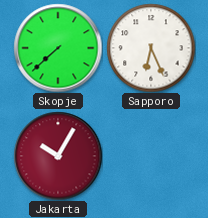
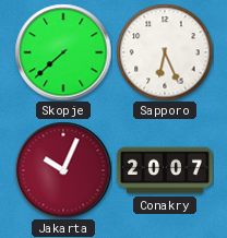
Jakarta: 10:05 -> 10:04 (63, 170)
Conakry: none -> 20:07 (165, 170)
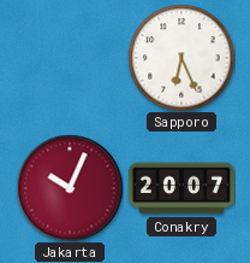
Skopje: 7:38 -> none (63, 52)
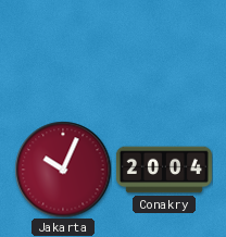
Sapporo: 6:26 -> none (181, 58)
Conakry: 20:07 -> 20:04 (164, 170)
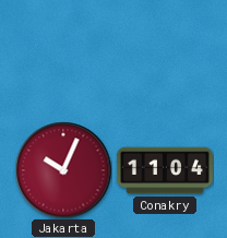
Conakry: 20:04 -> 11:04 (165, 170)
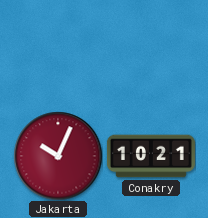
Conakry: 11:04 -> 10:21 (151, 156)
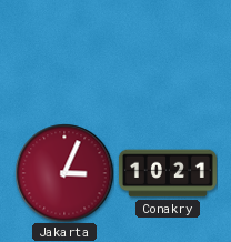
Jakarta: 10:04 -> 3:04 (64, 173)
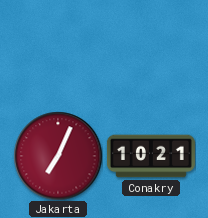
Jakarta: 3:04 -> 7:04 (58, 156)
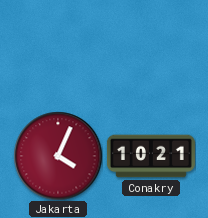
Jakarta: 7:04 -> 4:04 (58, 156)
